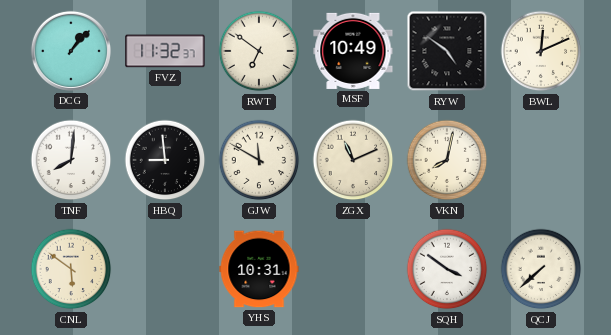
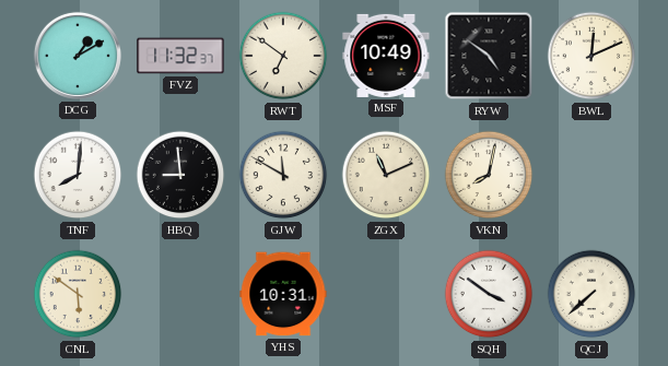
DCG: 1:07 -> 1:10 (78, 56)
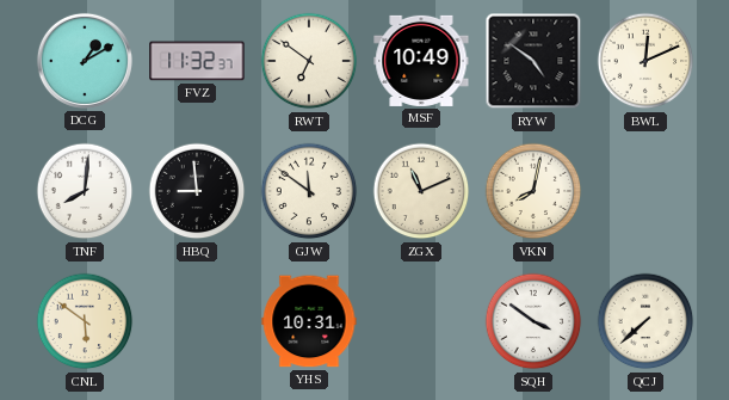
GJW: 11:50 -> 11:51 (309, 191)
